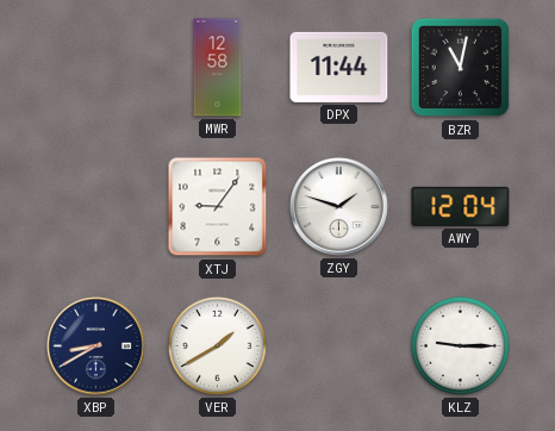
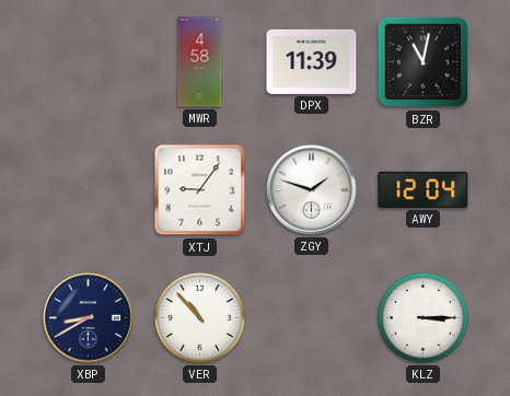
MWR: 12:58 -> 4:58 (200, 62)
DPX: 11:44 -> 11:39 (312, 61)
VER: 1:40 -> 10:53 (199, 317)
KLZ: 9:15 -> 3:15 (422, 317)
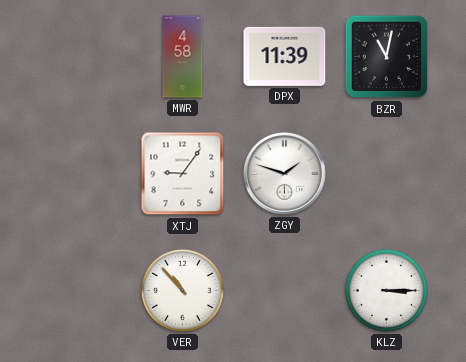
AWY: 12:04 -> none (424, 189)
XBP: 8:40 -> none (89, 318)
